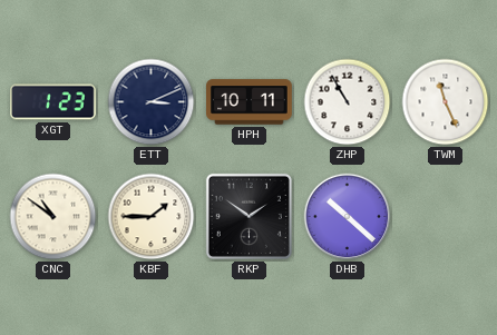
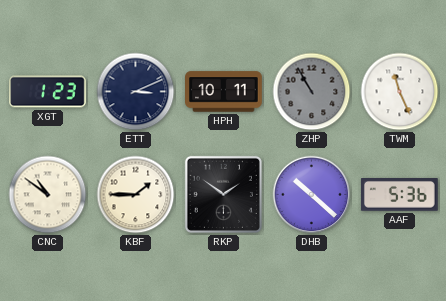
ZHP dial: white -> grey (312, 92)
AAF: none -> 5:36 (400, 195)
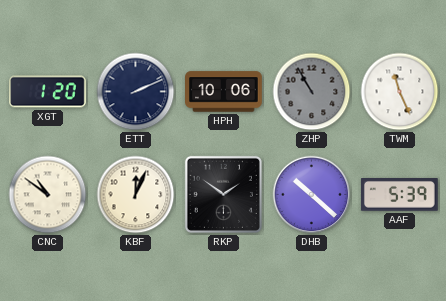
XGT: 1:23 -> 1:20 (48, 92)
ETT: 3:11 -> 2:11 (136, 92)
HPH: 10:11 -> 10:06 (224, 92)
KBF: 1:45 -> 12:04 (136, 195)
AAF: 5:36 -> 5:39 (400, 195)
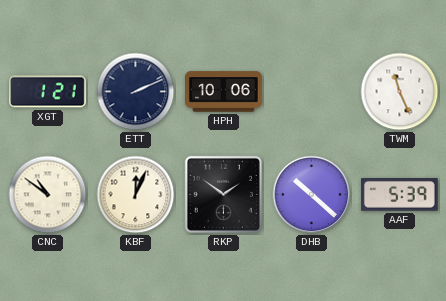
XGT: 1:20 -> 1:21 (48, 92)
ZHP: 10:55 -> none (312, 92)
